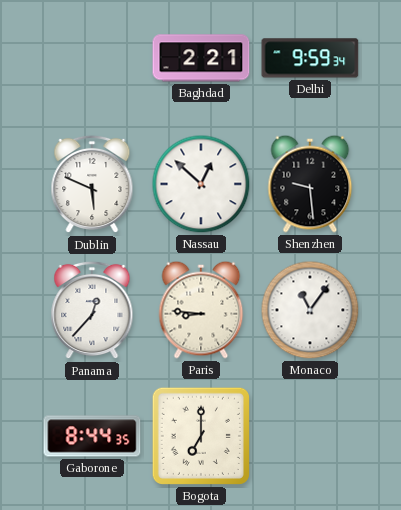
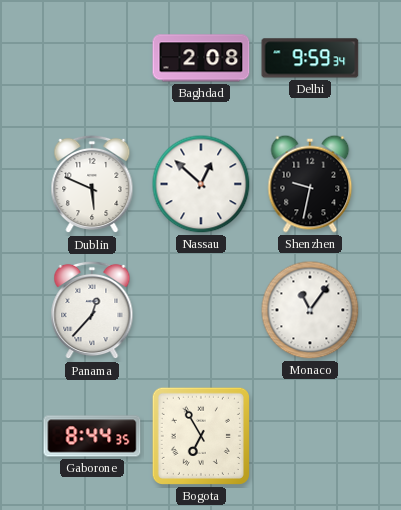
Baghdad: 2:21 -> 2:08 (201, 58)
Shenzhen: 9:29 -> 9:32 (310, 184)
Paris: 8:46 -> none (201, 310)
Bogota: 7:00 -> 6:55 (201, 436)
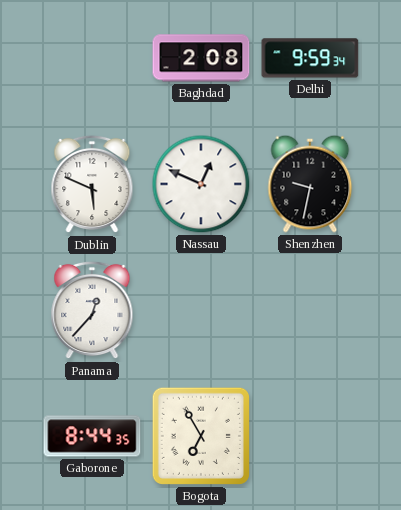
Nassau: 12:52 -> 12:49 (201, 184)
Monaco: 11:06 -> none (310, 310)
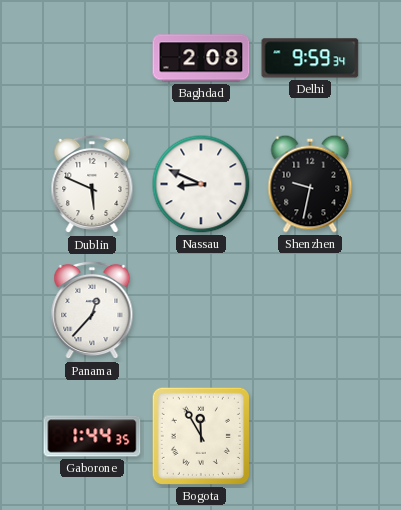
Nassau: 12:49 -> 8:49 (201, 184)
Gaborone: 8:44 -> 1:44 (92, 436)
Bogota: 6:55 -> 11:55 (201, 436)
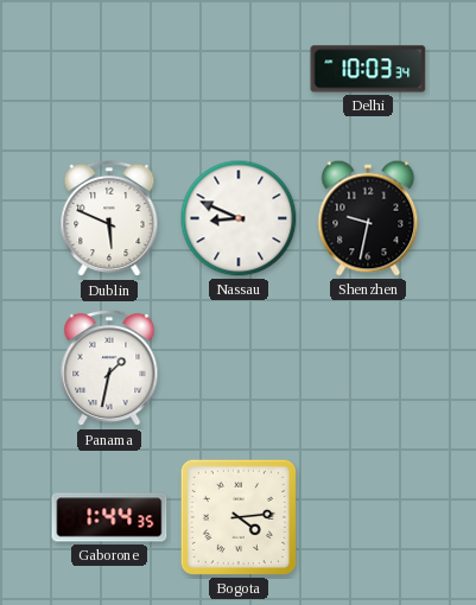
Baghdad: 2:08 -> none (201, 58)
Delhi: 9:59 -> 10:03 (368, 69)
Panama: 12:37 -> 1:32 (109, 368)
Bogota: 11:55 -> 4:14 (239, 517)
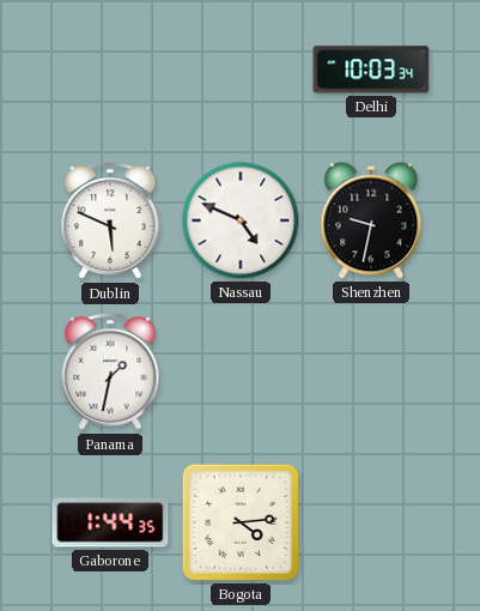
Nassau: 8:49 -> 4:49 (241, 220)
